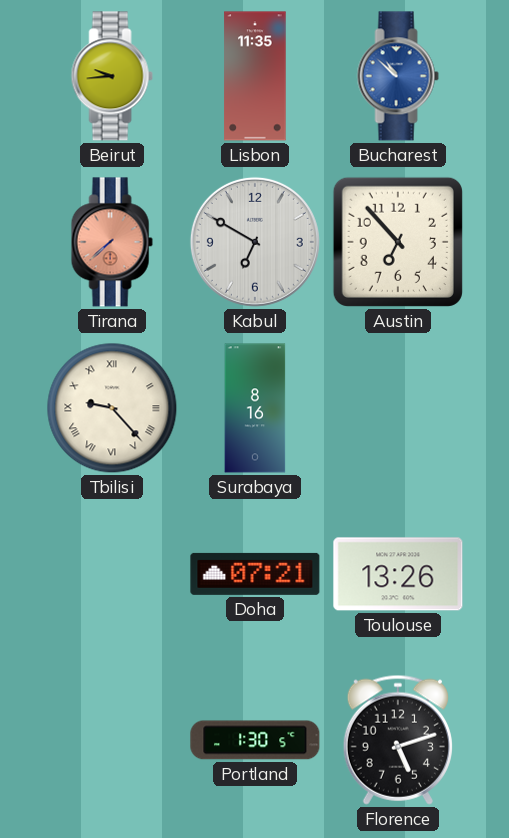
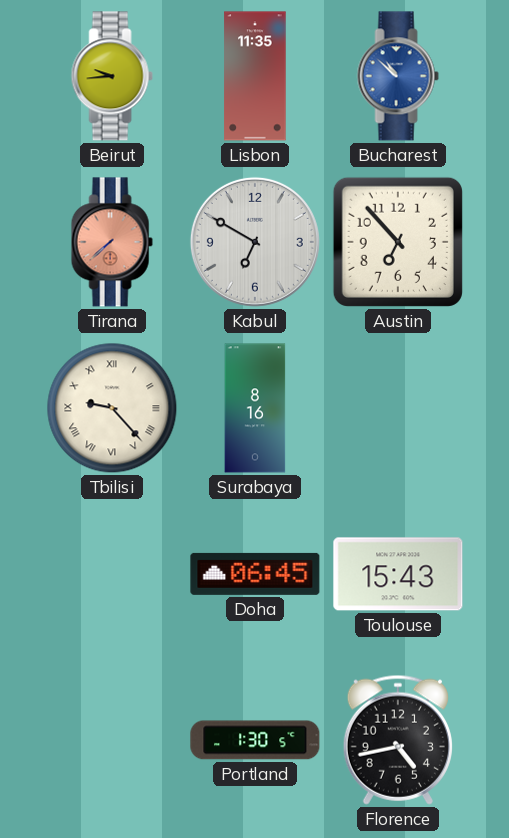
Doha: 07:21 -> 06:45 (255, 574)
Toulouse: 13:26 -> 15:43 (398, 574)
Florence: 5:12 -> 4:43 (398, 740)
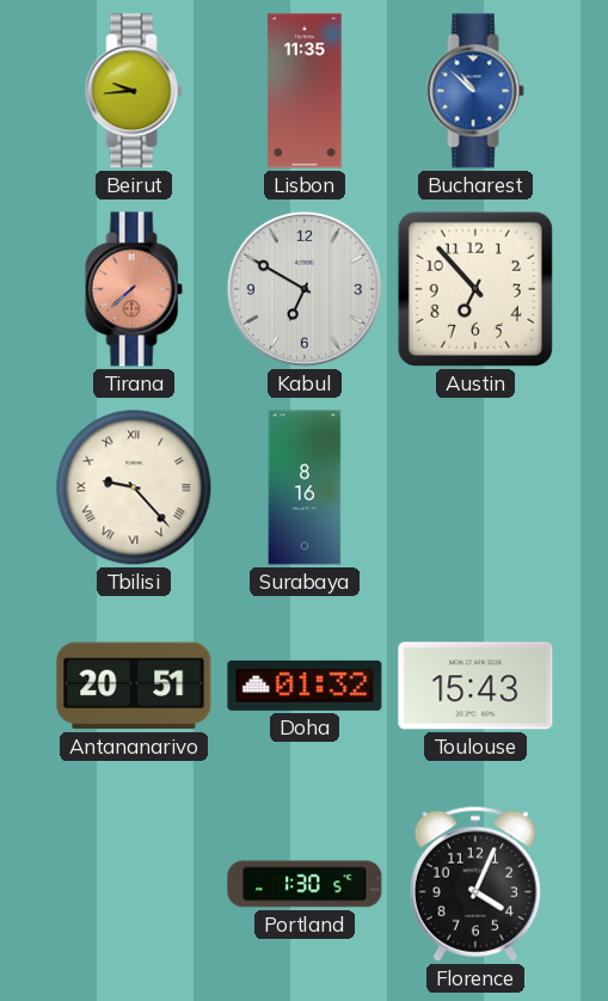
Antananarivo: none -> 20:51 (134, 686)
Doha: 06:45 -> 01:32 (305, 686)
Florence: 4:43 -> 4:04 (475, 884)
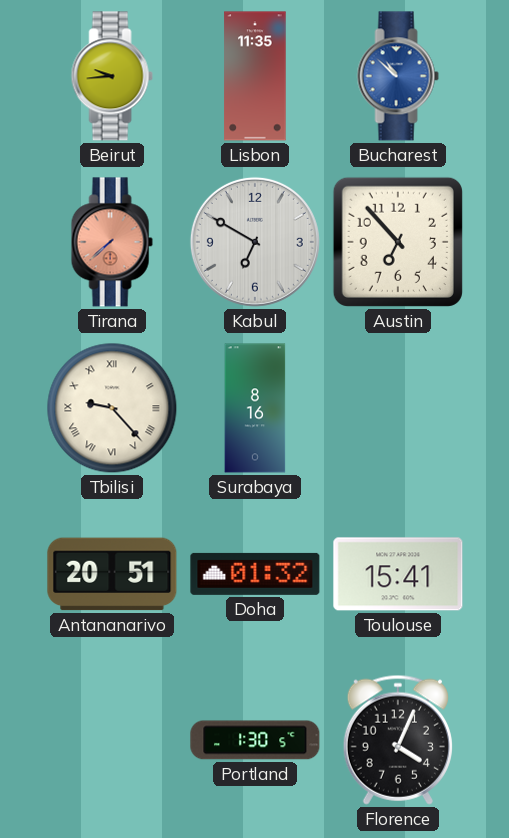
Toulouse: 15:43 -> 15:41 (398, 574)
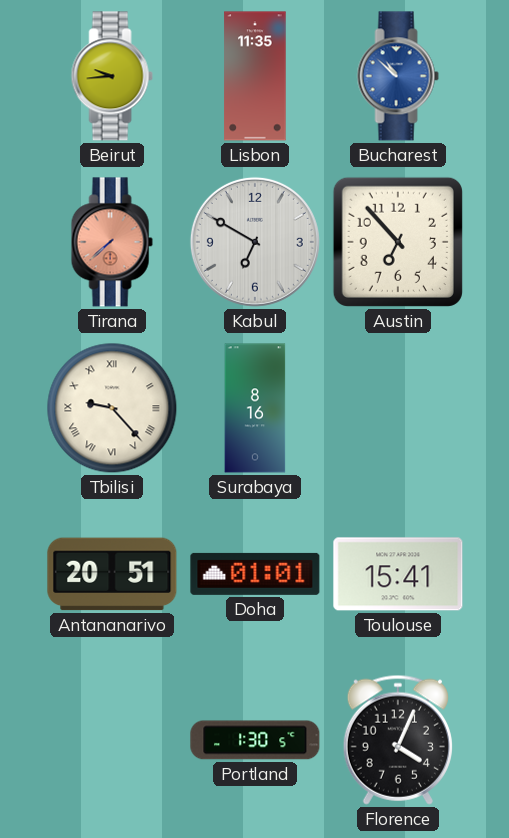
Doha: 01:32 -> 01:01 (255, 574)
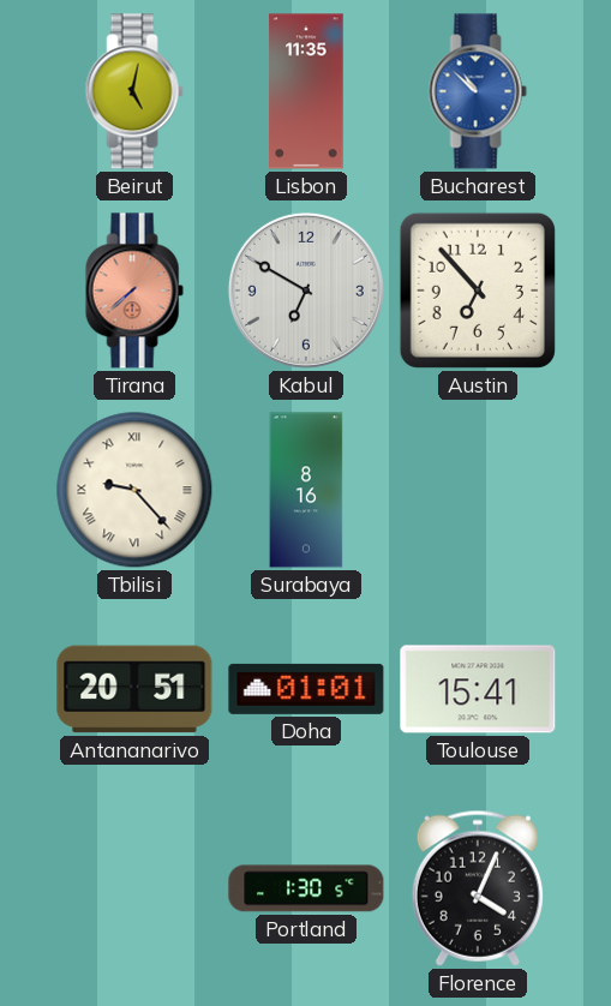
Beirut: 9:44 -> 5:02 (134, 91)
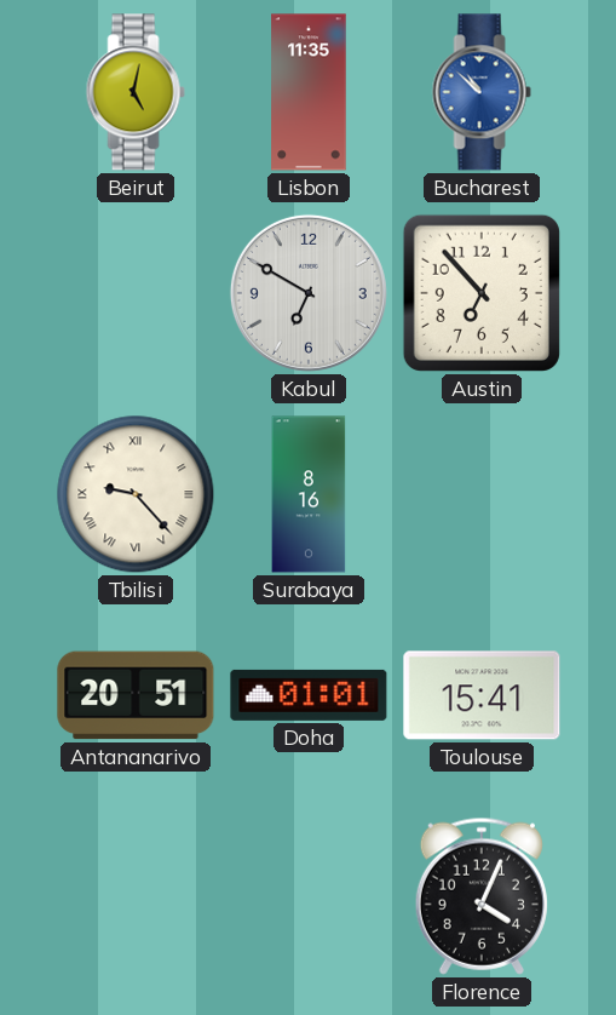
Tirana: 7:38 -> none (134, 291)
Portland: 1:30 -> none (306, 888)
